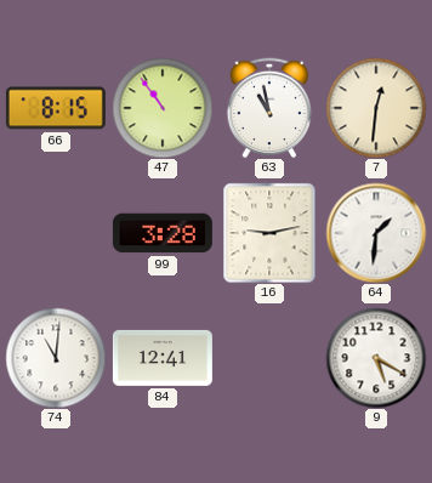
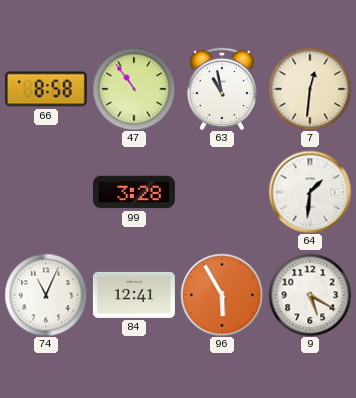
66: 8:15 -> 8:58 (46, 89)
16: 9:13 -> none (269, 233)
74: 11:01 -> 11:04 (46, 295)
96: none -> 5:55 (222, 295)
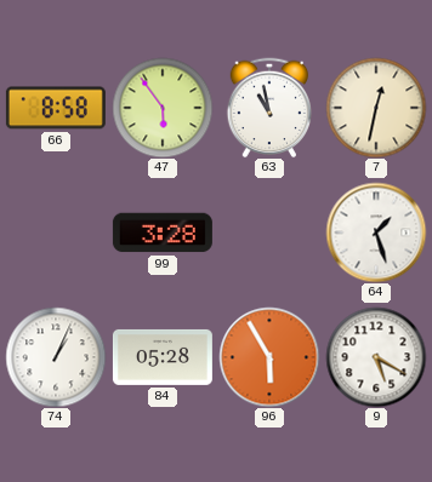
47: 10:54 -> 5:54 (163, 108)
7: 12:31 -> 12:32 (376, 108)
64: 1:31 -> 1:27 (376, 233)
74: 11:04 -> 1:04 (56, 357)
84: 12:41 -> 05:28 (163, 357)
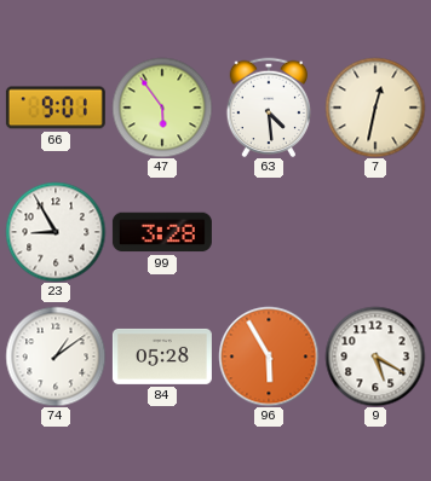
66: 8:58 -> 9:01 (56, 108)
63: 10:58 -> 4:29 (269, 108)
23: none -> 8:55 (56, 232)
64: 1:27 -> none (376, 233)
74: 1:04 -> 1:09 (56, 357)
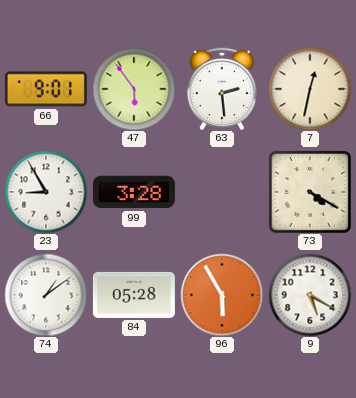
63: 4:29 -> 2:29 (222, 89)
73: none -> 4:20 (310, 192)
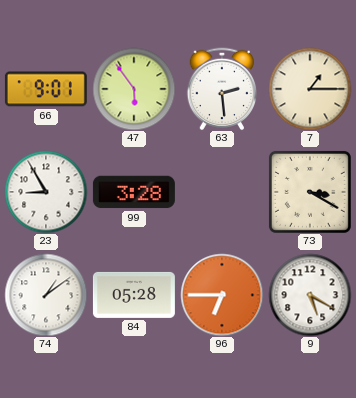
7: 12:32 -> 1:15 (310, 89)
73: 4:20 -> 3:20 (310, 192)
96: 5:55 -> 6:45 (222, 295)
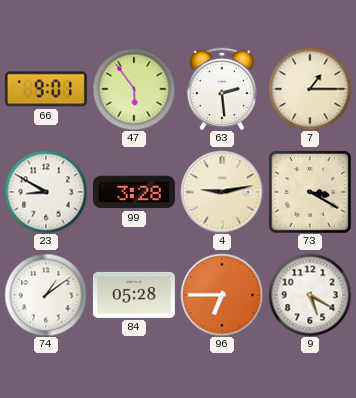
23: 8:55 -> 8:50 (46, 192)
4: none -> 9:13 (222, 192)
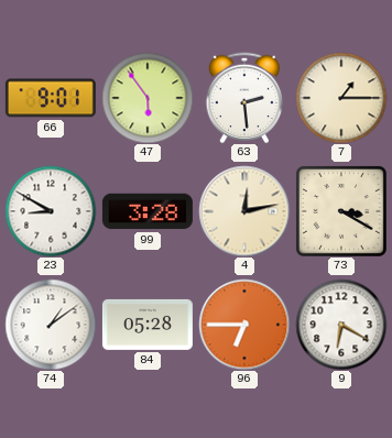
4: 9:13 -> 12:13 (244, 211)
9: 5:20 -> 6:20 (341, 325)
